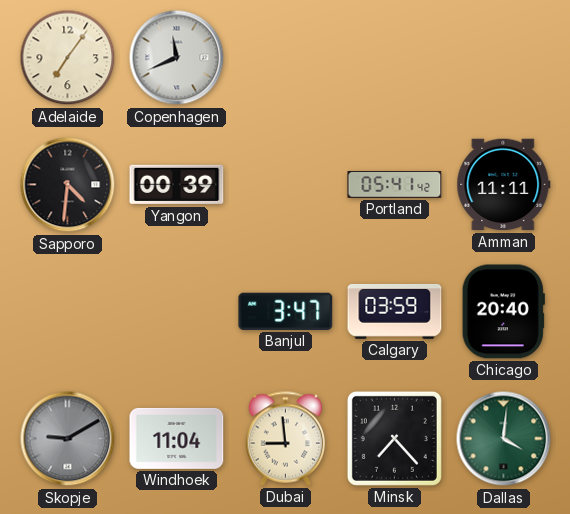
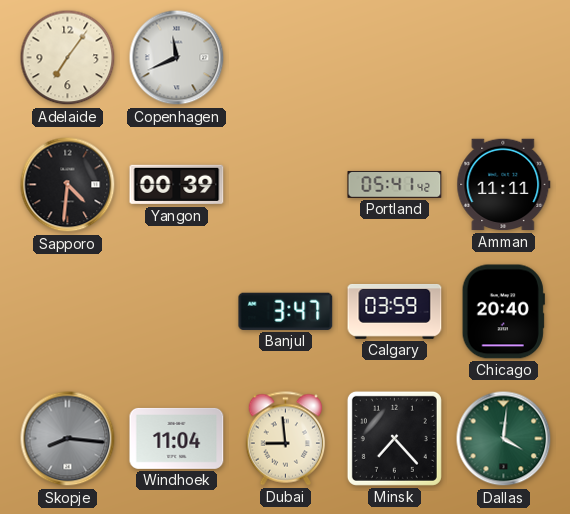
Skopje: 9:10 -> 8:16 (68, 439)
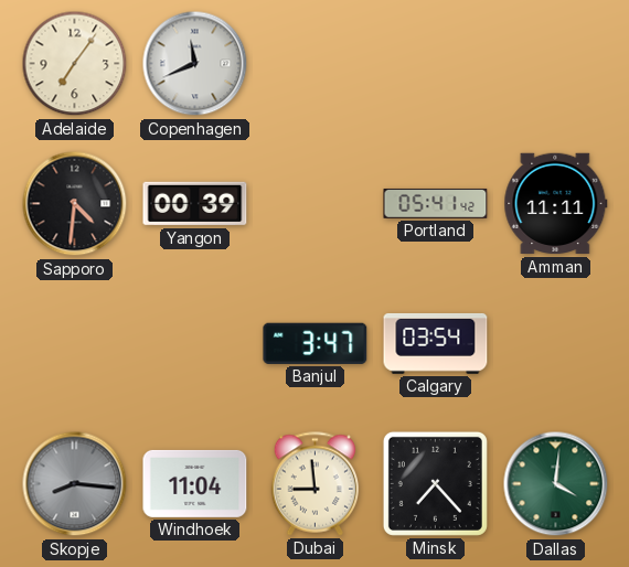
Calgary: 03:59 -> 03:54 (436, 343)
Chicago: 20:40 -> none (503, 312)
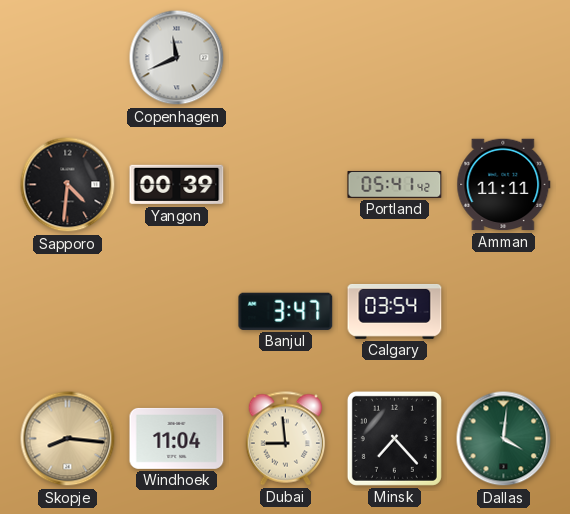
Adelaide: 7:06 -> none (75, 64)
Skopje dial: grey -> champagne (68, 439)
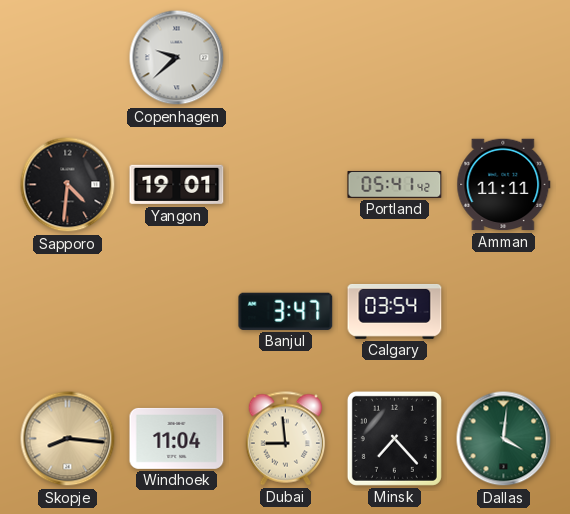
Copenhagen: 11:41 -> 9:38 (177, 58)
Yangon: 00:39 -> 19:01 (177, 185)
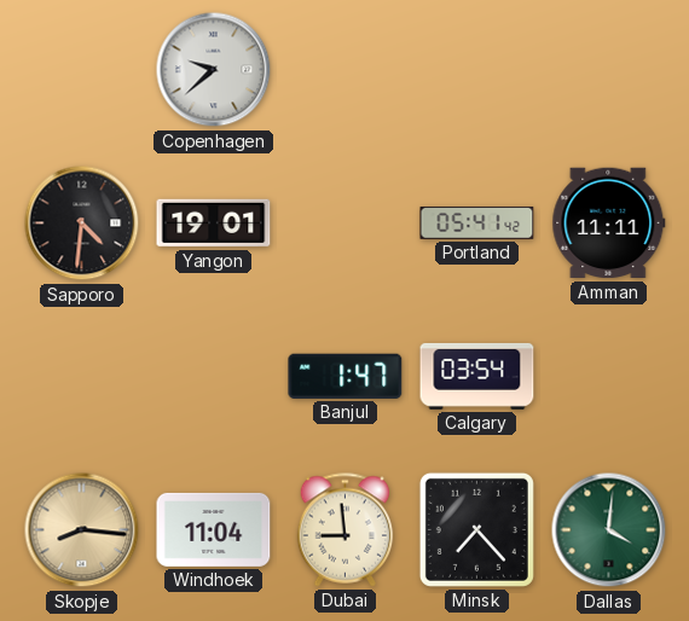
Banjul: 3:47 -> 1:47 (346, 376)
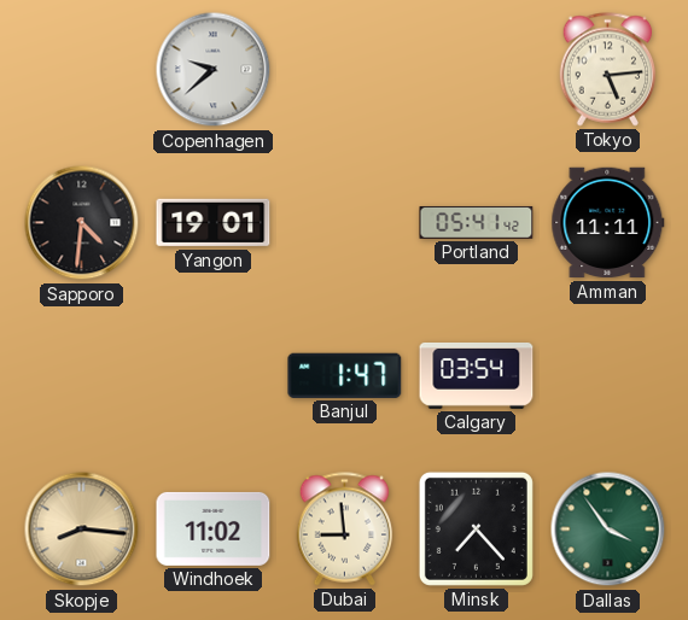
Tokyo: none -> 5:14 (608, 70)
Windhoek: 11:04 -> 11:02 (214, 528)
Dallas: 4:01 -> 3:54 (608, 530)
